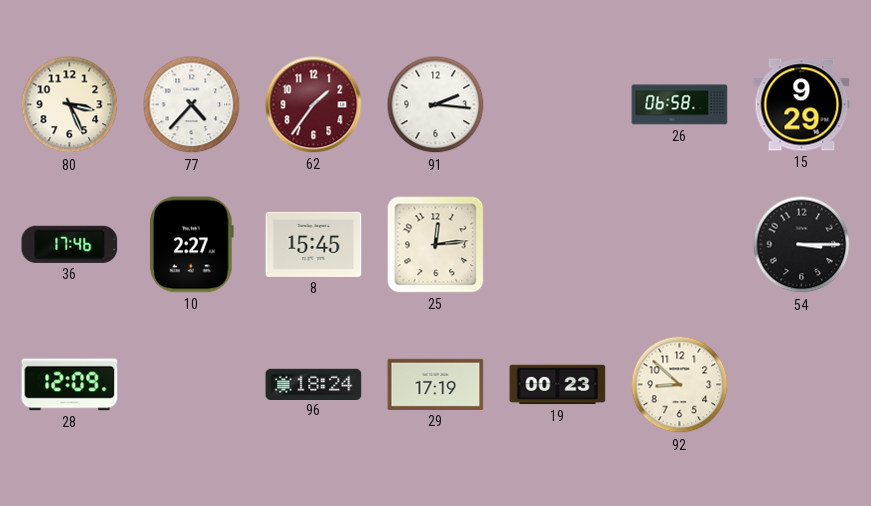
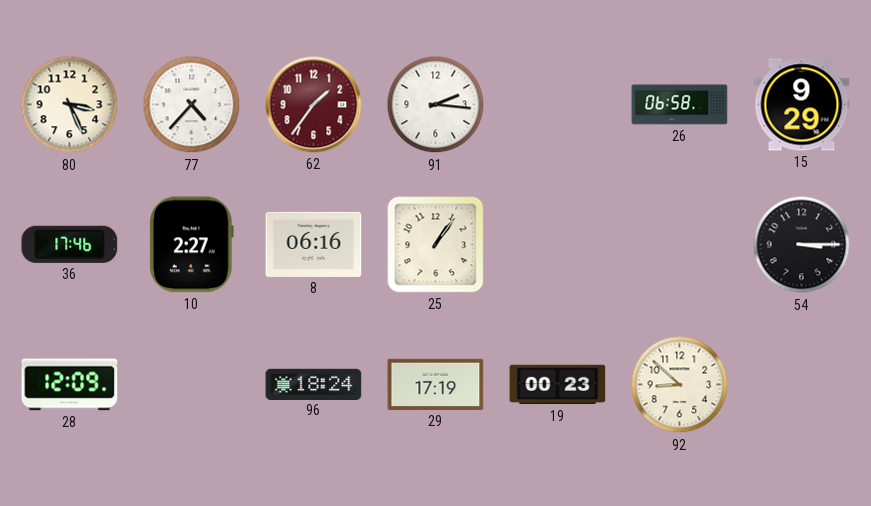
8: 15:45 -> 06:16 (314, 244)
25: 12:14 -> 1:06 (436, 245)
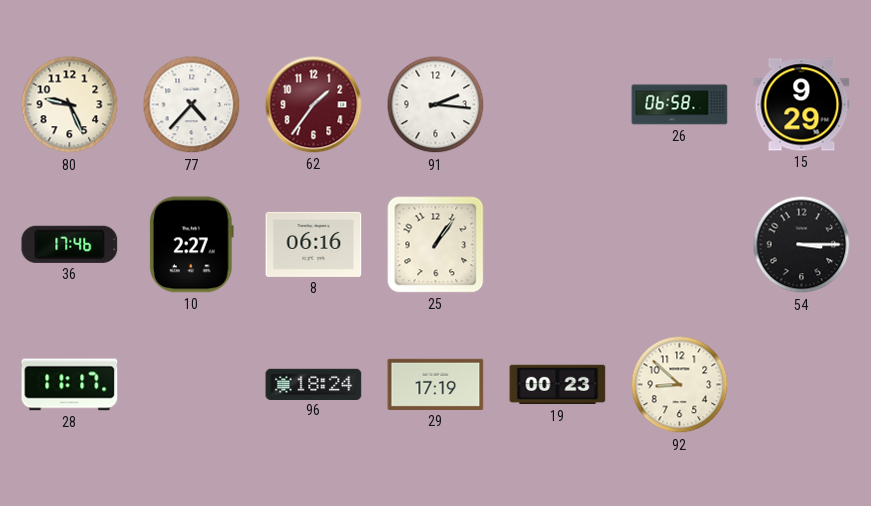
80: 3:26 -> 9:26 (70, 105)
28: 12:09 -> 11:17 (70, 385)
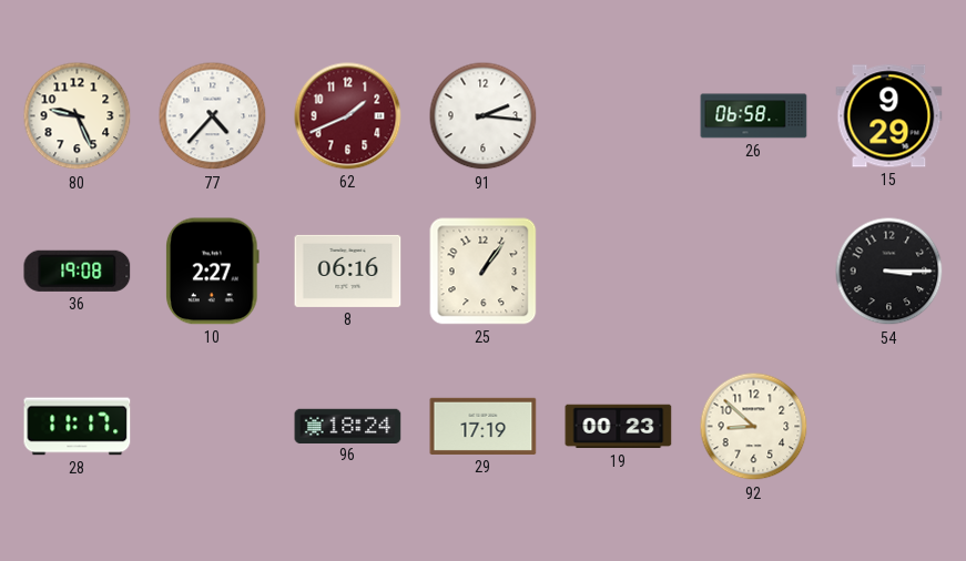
62: 1:36 -> 1:41 (348, 116)
36: 17:46 -> 19:08 (78, 271)
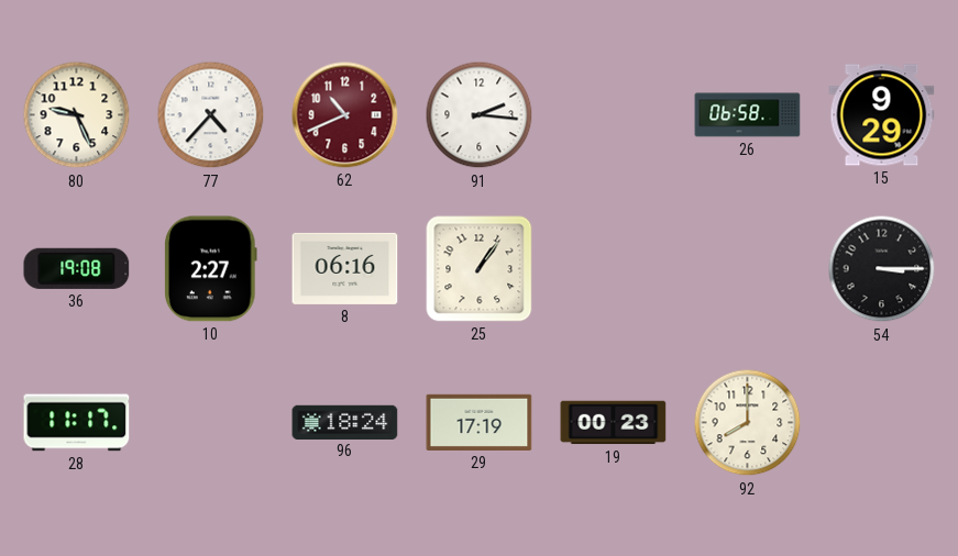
62: 1:41 -> 10:41 (345, 115)
92: 8:52 -> 8:00 (748, 423)
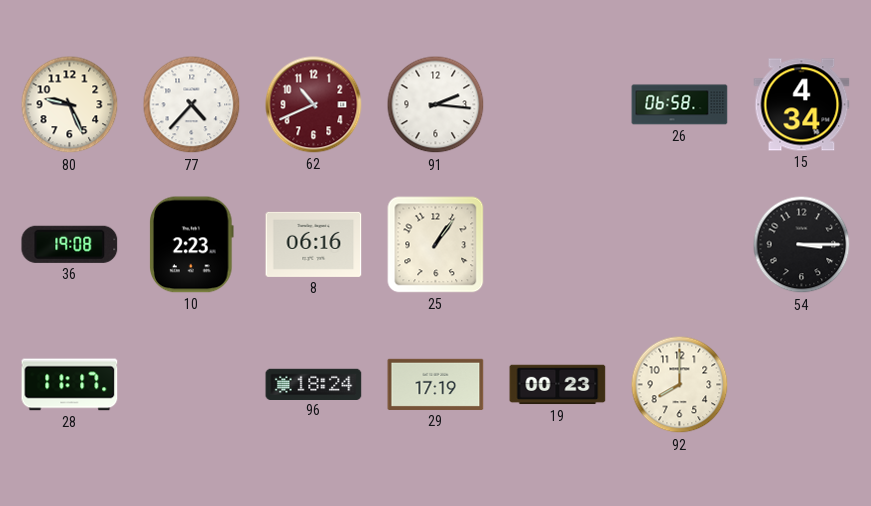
15: 9:29 -> 4:34 (802, 105)
10: 2:27 -> 2:23 (192, 245)
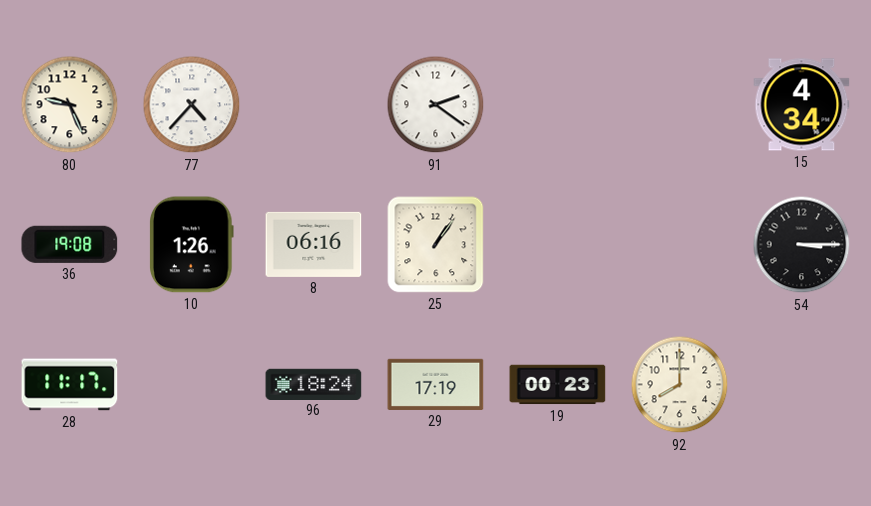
62: 10:41 -> none (314, 105)
91: 2:16 -> 2:21 (436, 105)
26: 06:58 -> none (680, 105)
10: 2:23 -> 1:26 (192, 245)
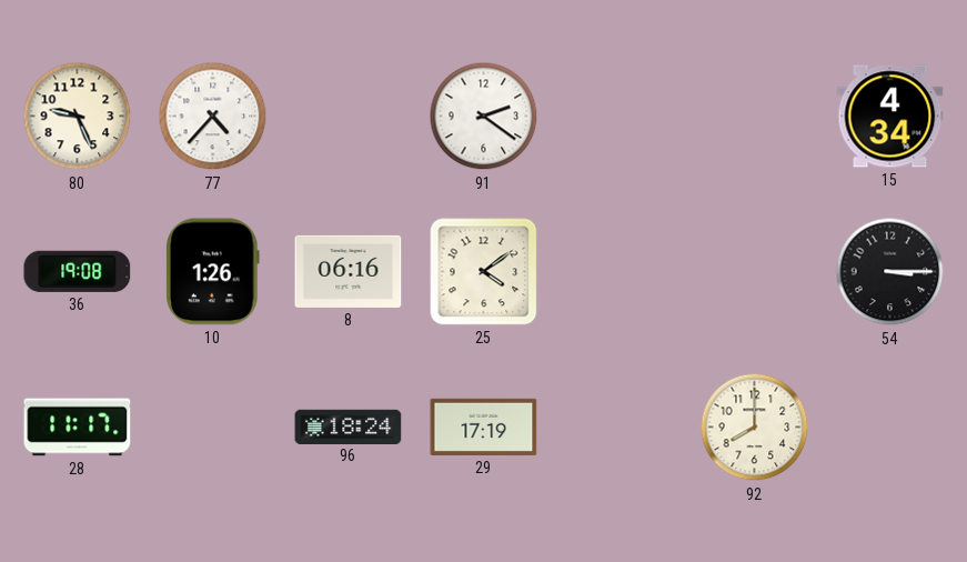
25: 1:06 -> 4:09 (484, 272)
19: 00:23 -> none (558, 385)
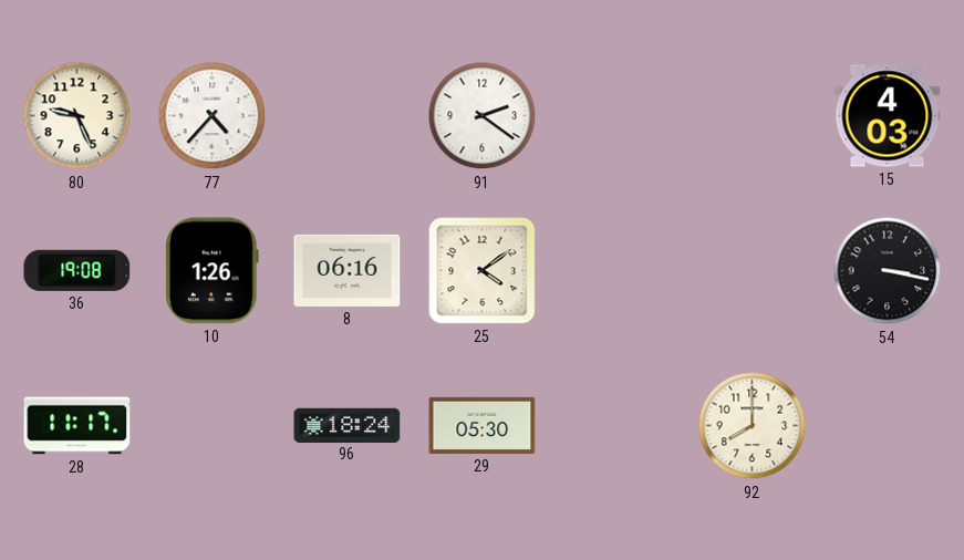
15: 4:34 -> 4:03 (888, 116)
54: 3:15 -> 3:17 (888, 271)
29: 17:19 -> 05:30 (483, 425)
